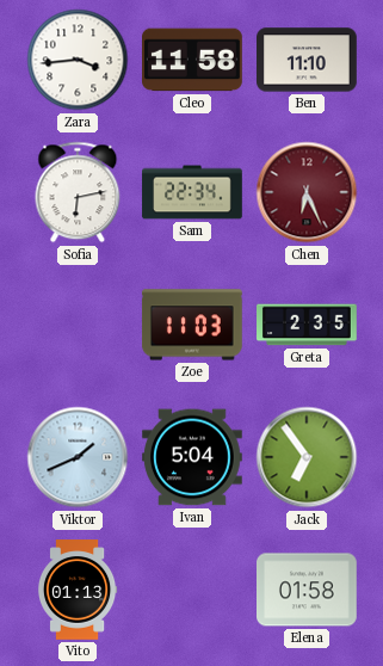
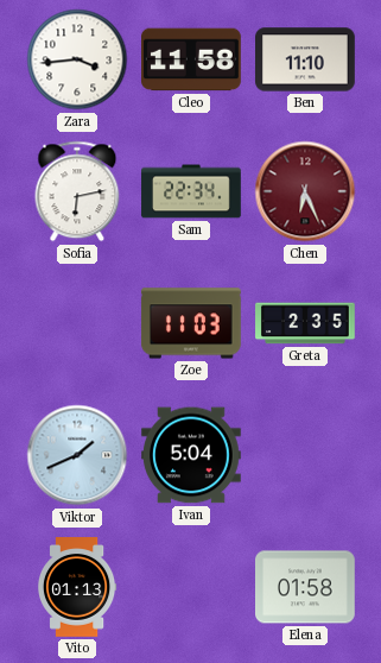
Jack: 6:54 -> none (307, 457)
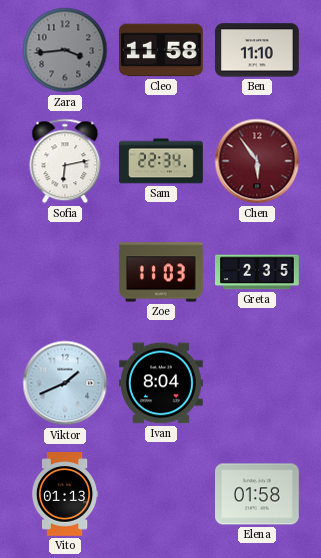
Zara dial: white -> grey (65, 50)
Chen: 6:26 -> 5:54 (257, 161)
Ivan: 5:04 -> 8:04 (162, 383)
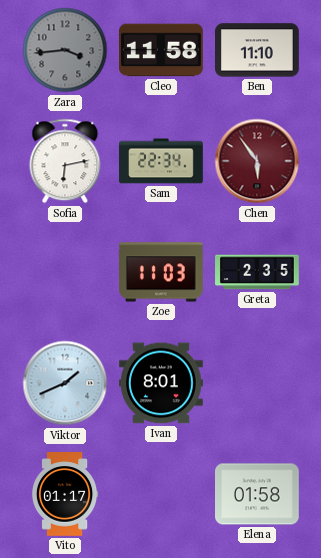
Ivan: 8:04 -> 8:01 (162, 383)
Vito: 01:13 -> 01:17 (65, 494)
